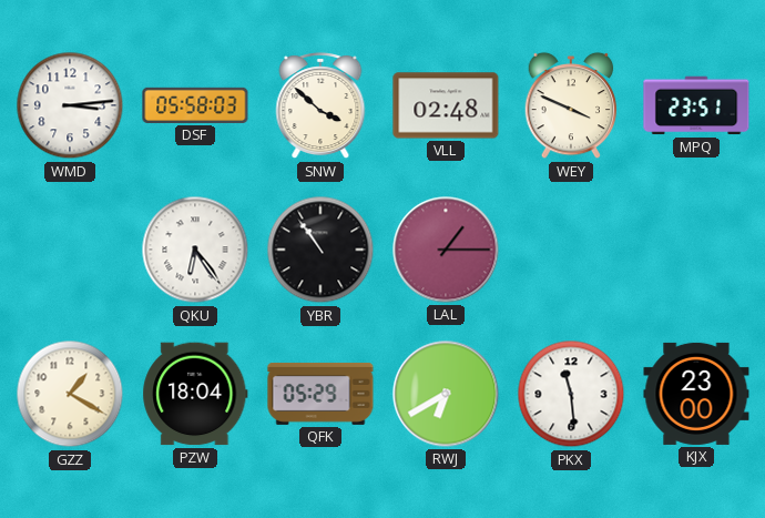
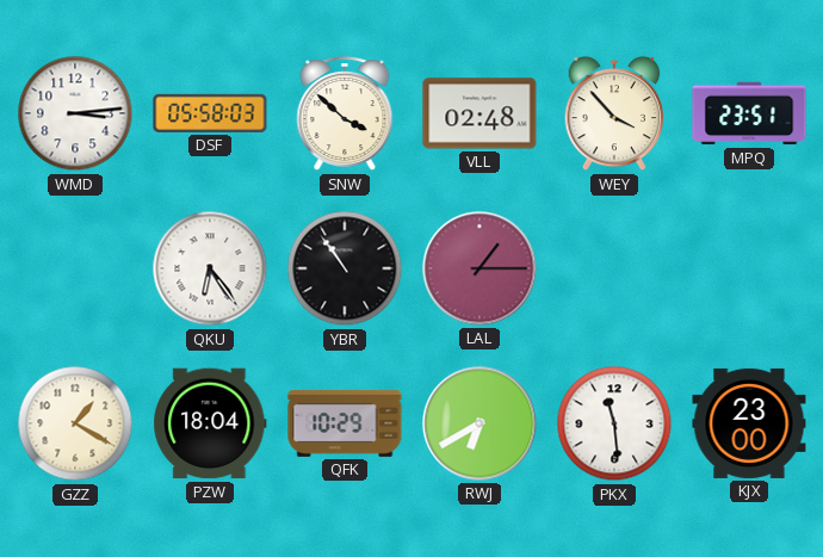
WEY: 3:49 -> 3:53 (614, 113)
QFK: 05:29 -> 10:29 (345, 423)
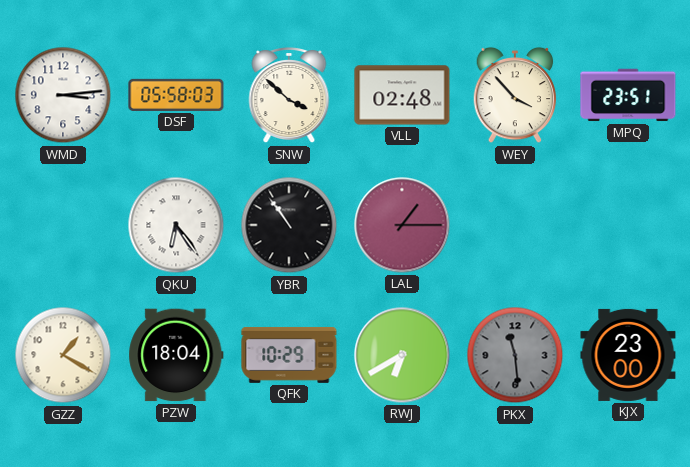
PKX dial: white -> grey (515, 355)
